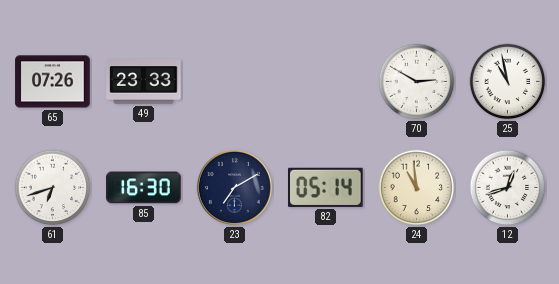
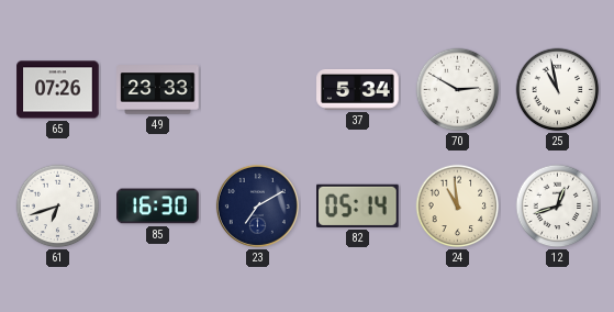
37: none -> 5:34 (358, 89)
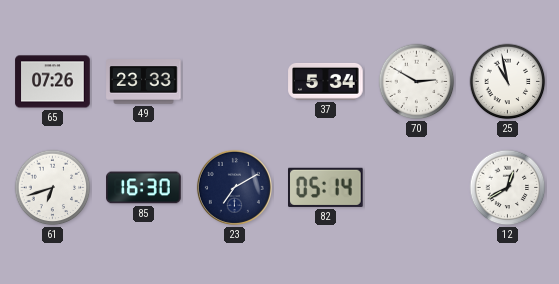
24: 10:59 -> none (458, 207)
12: 12:42 -> 12:40 (508, 188)
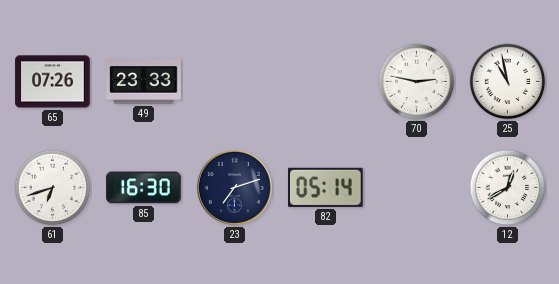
37: 5:34 -> none (326, 81)
70: 2:50 -> 2:47 (417, 82)
23: 7:10 -> 7:12 (234, 187)
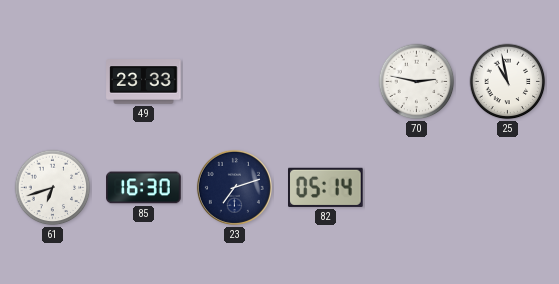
65: 07:26 -> none (53, 82)
12: 12:40 -> none (508, 188)
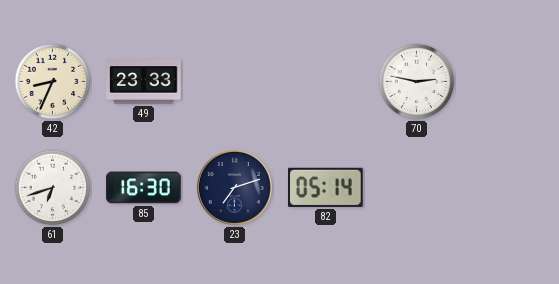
42: none -> 8:34 (53, 82)
25: 10:58 -> none (508, 82)
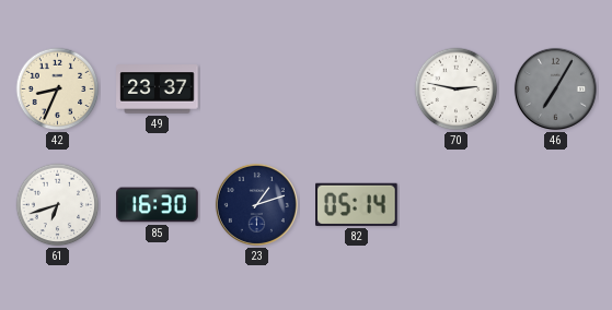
49: 23:33 -> 23:37 (158, 90)
46: none -> 7:05 (555, 88)
23: 7:12 -> 1:12 (256, 204)
